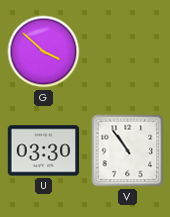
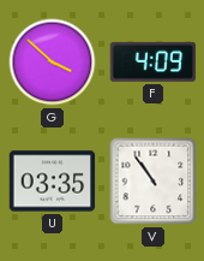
F: none -> 4:09 (154, 61)
U: 03:30 -> 03:35 (53, 182)
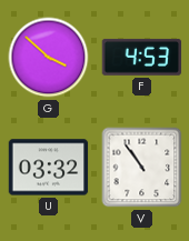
F: 4:09 -> 4:53 (142, 57)
U: 03:35 -> 03:32 (49, 168)
